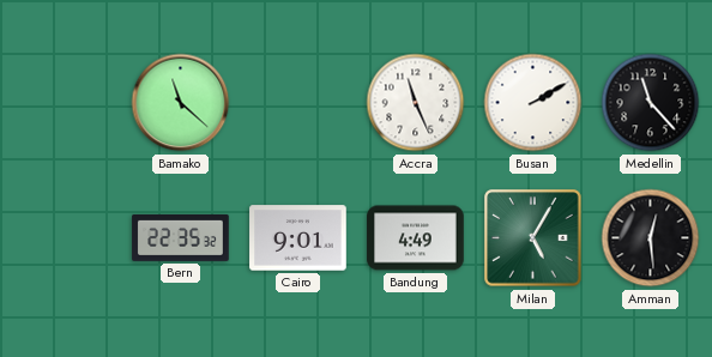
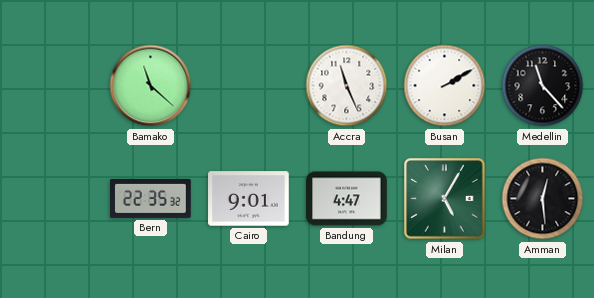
Bandung: 4:49 -> 4:47 (347, 199)
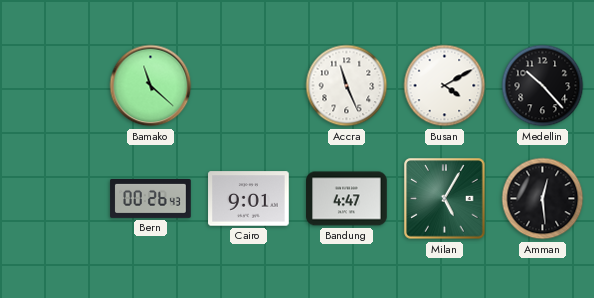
Busan: 2:10 -> 4:10 (445, 86)
Medellin: 11:23 -> 10:23 (543, 86)
Bern: 22:35 -> 00:26 (151, 198)
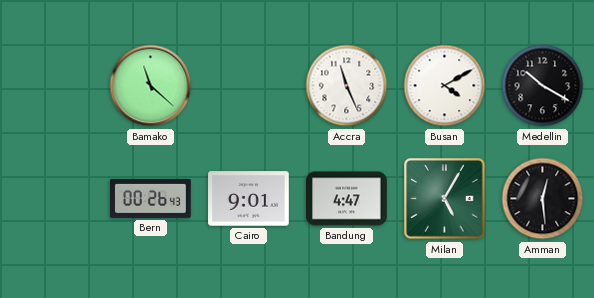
Medellin: 10:23 -> 10:20 (543, 86)
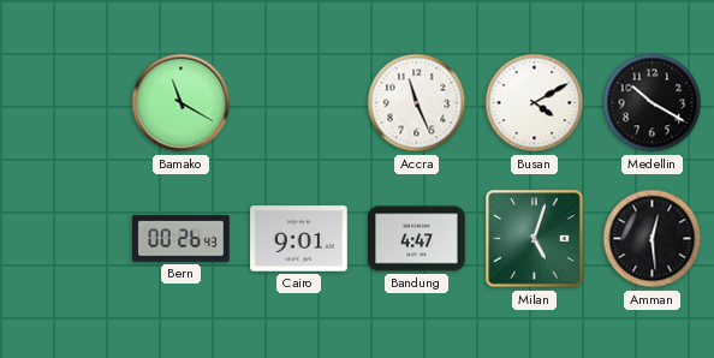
Bamako: 11:22 -> 11:20 (182, 103)
Milan: 5:05 -> 5:03 (535, 239)
